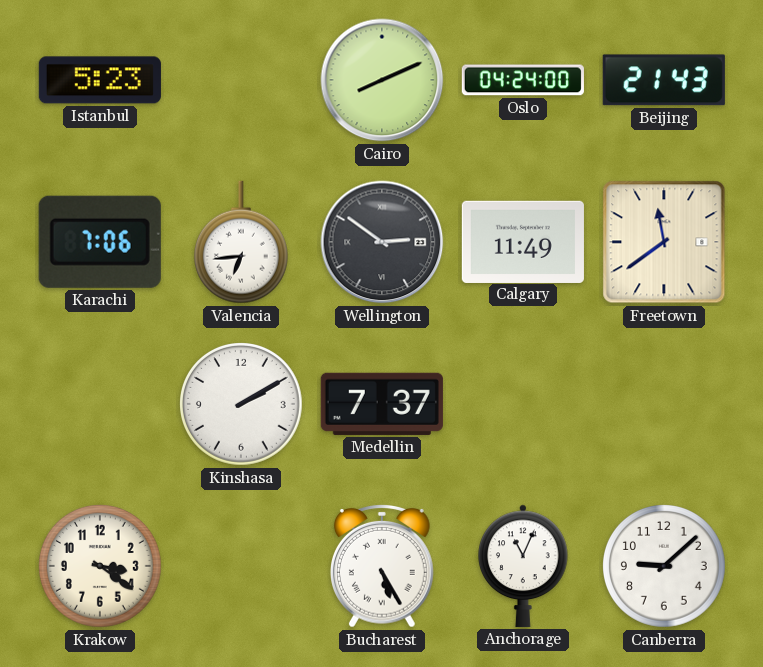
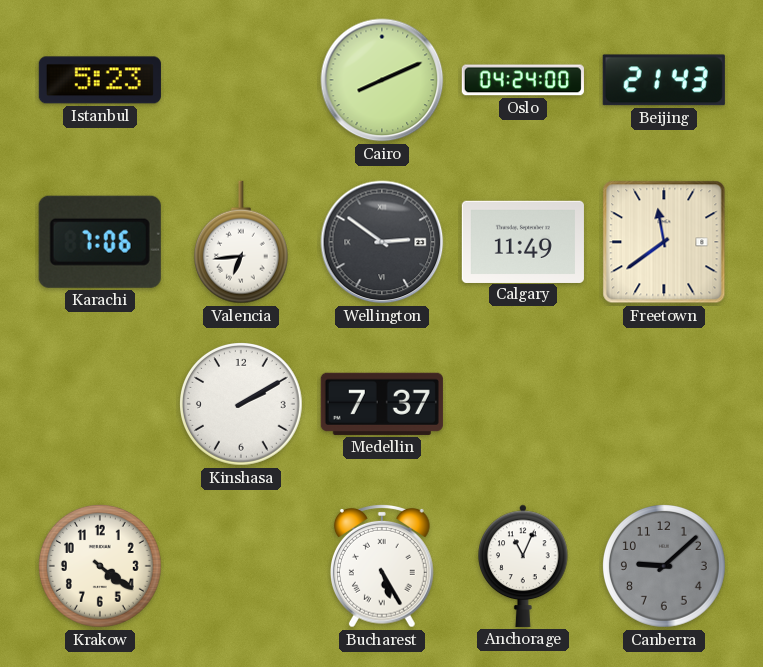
Krakow: 3:21 -> 4:21 (101, 567)
Canberra dial: white -> grey (665, 567)
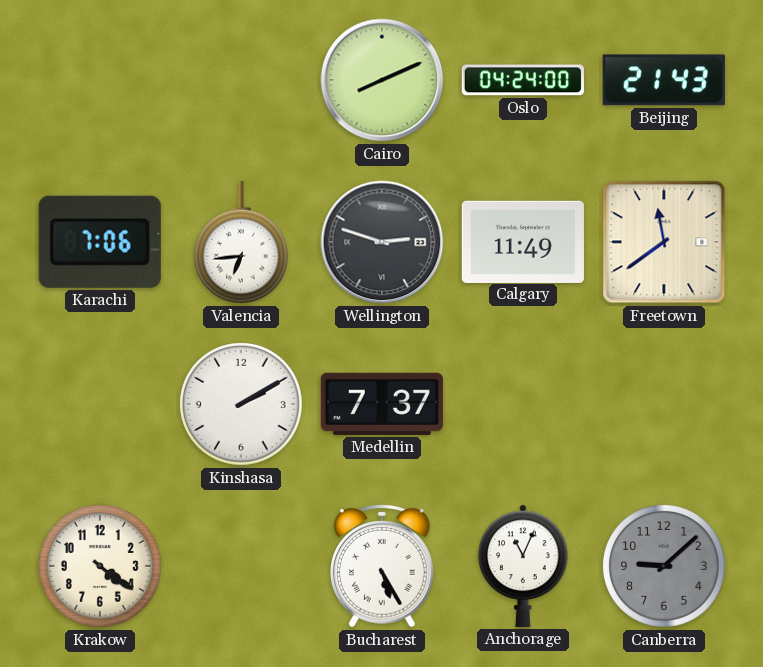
Istanbul: 5:23 -> none (100, 80)
Wellington: 2:51 -> 2:48 (382, 242)
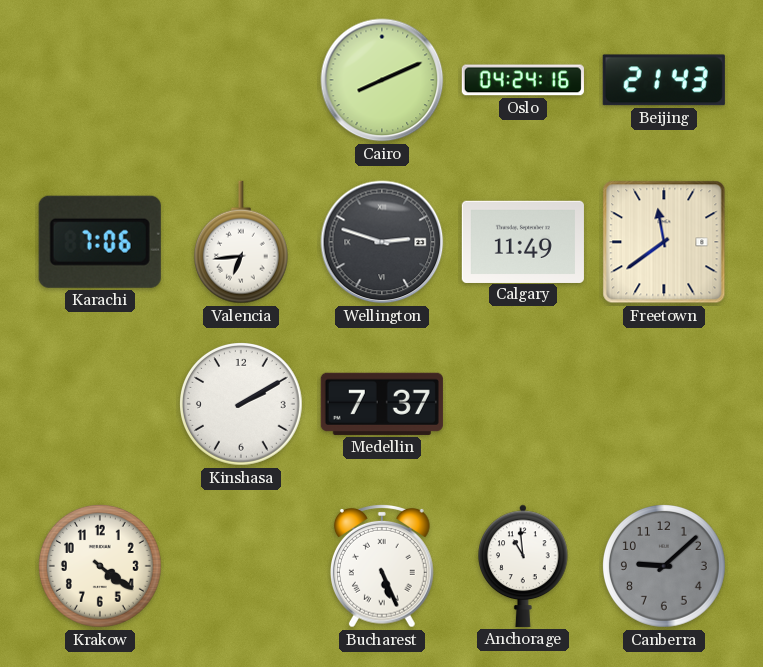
Oslo: 04:24:00 -> 04:24:16 (523, 80)
Bucharest: 5:25 -> 5:26 (383, 566)
Anchorage: 11:04 -> 10:59 (523, 566)
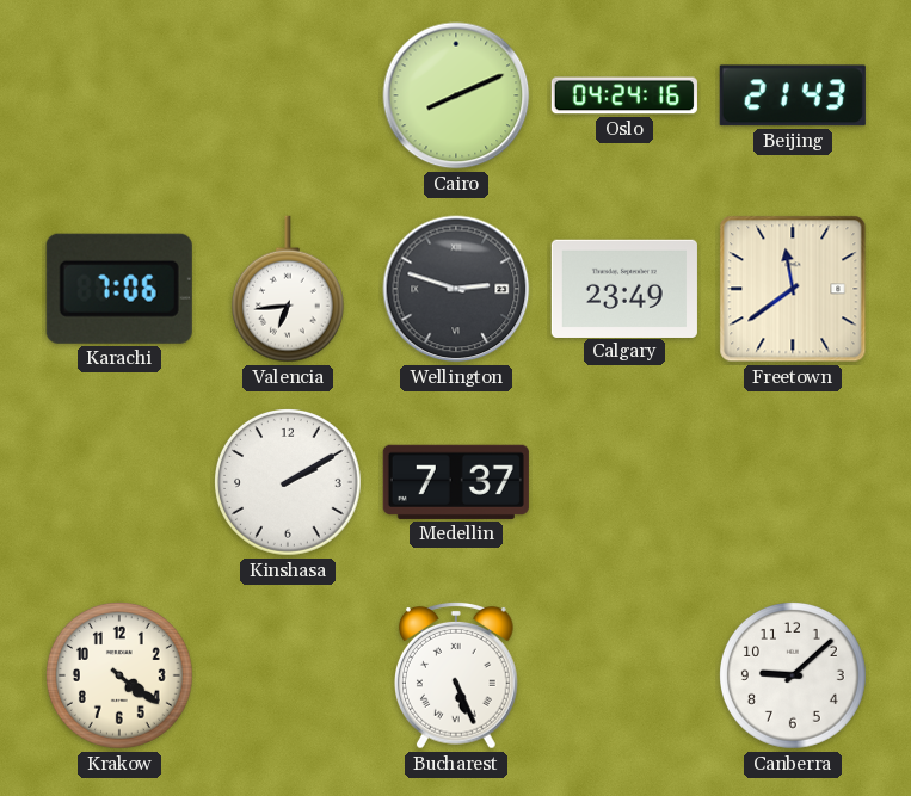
Calgary: 11:49 -> 23:49 (624, 288)
Anchorage: 10:59 -> none (523, 566)
Canberra dial: grey -> white (794, 677)
